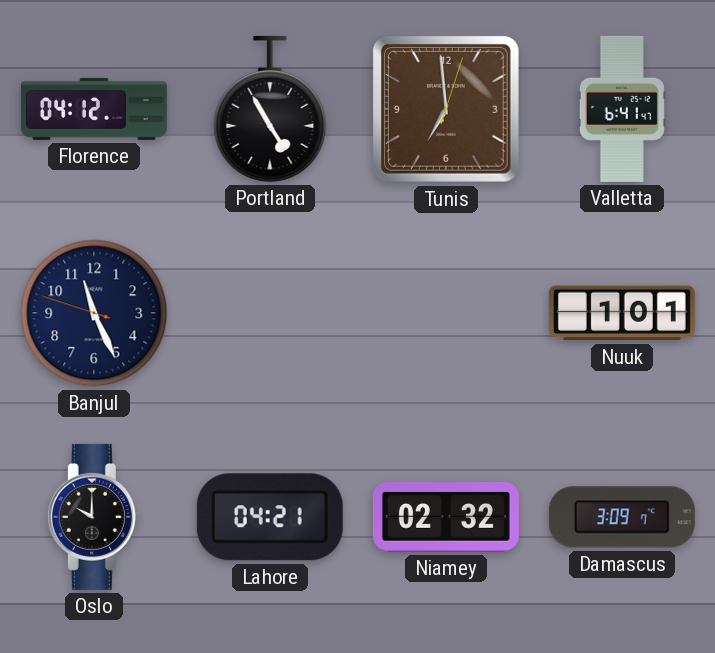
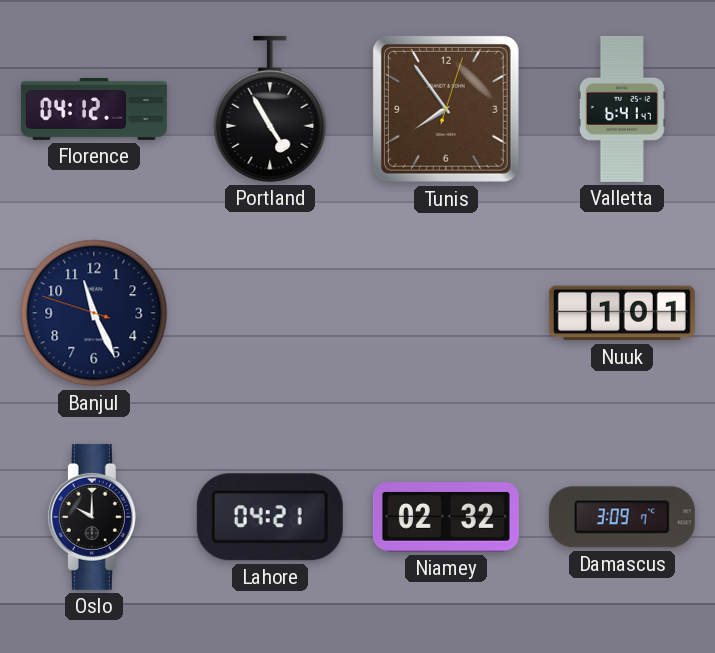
Tunis: 6:59 -> 7:54 (446, 109)
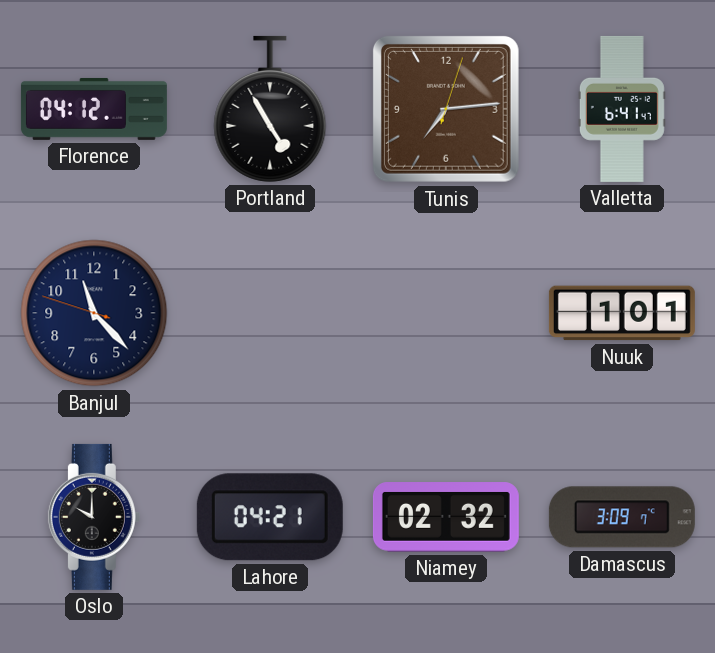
Tunis: 7:54 -> 7:14 (446, 109)
Banjul: 11:25 -> 11:22 (94, 313)
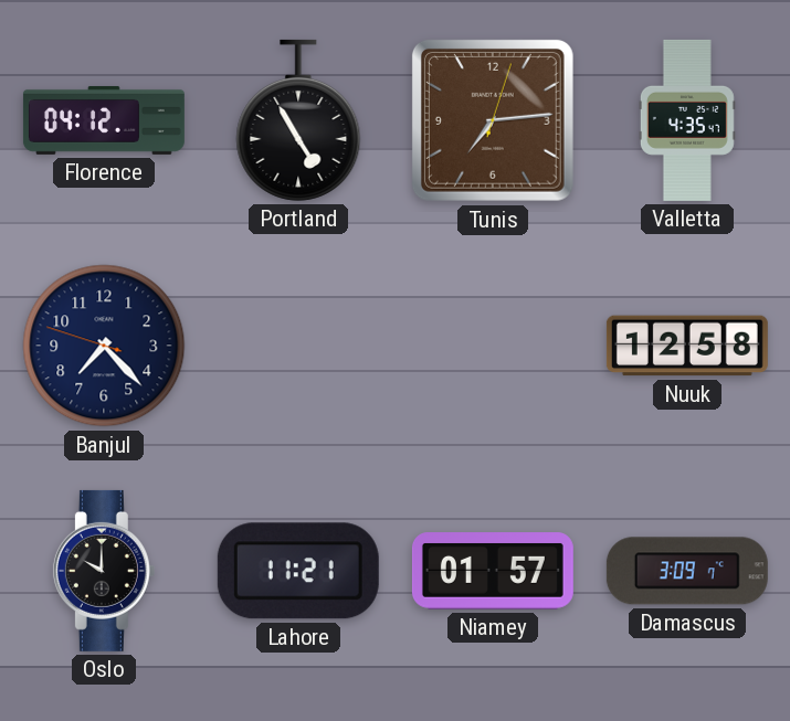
Valletta: 6:41 -> 4:35 (687, 120)
Banjul: 11:22 -> 7:22 (104, 346)
Nuuk: 1:01 -> 12:58 (687, 346)
Lahore: 04:21 -> 11:21 (298, 571)
Niamey: 02:32 -> 01:57 (493, 571)
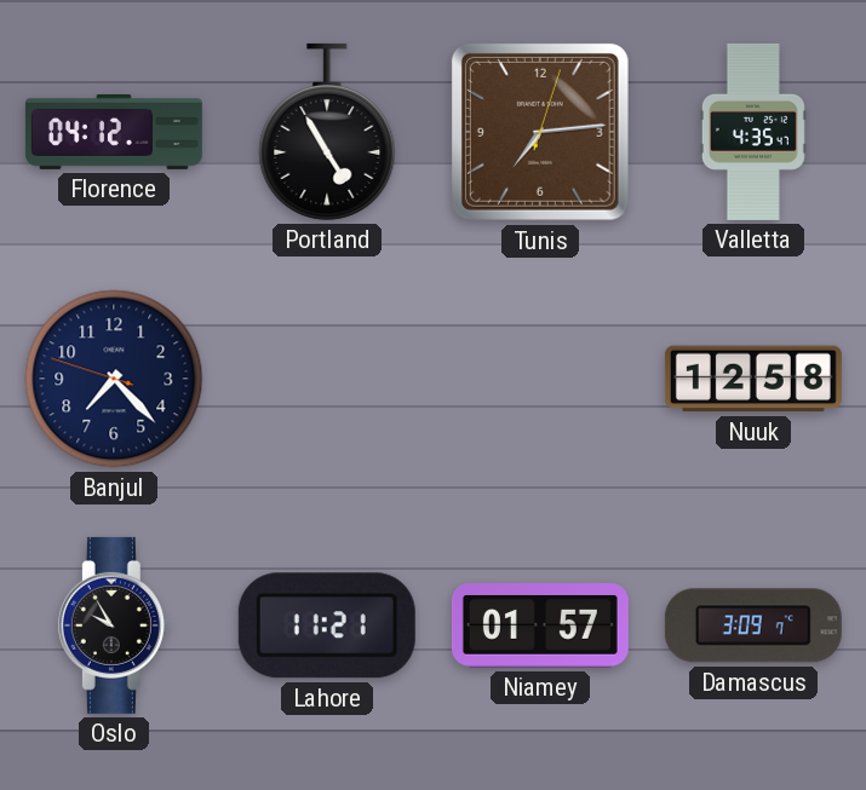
Oslo: 10:00 -> 9:55 (114, 625)
